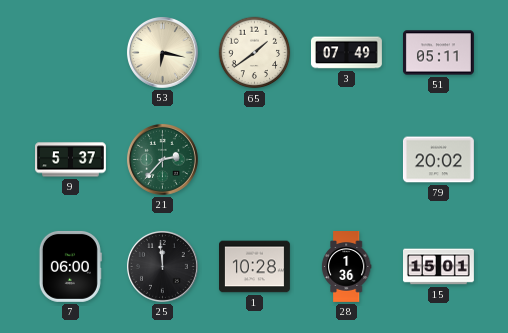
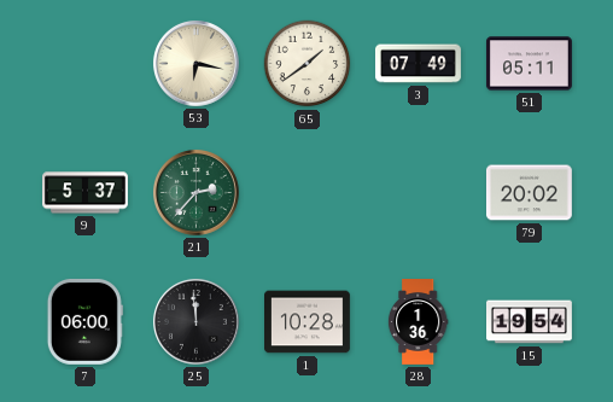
15: 15:01 -> 19:54 (530, 322)
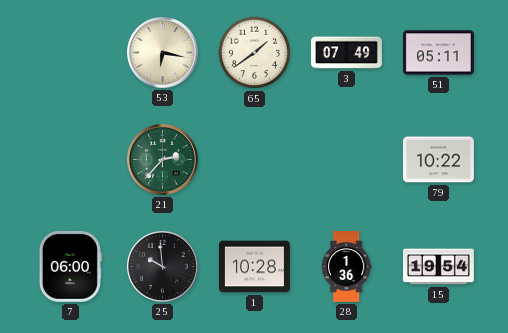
9: 5:37 -> none (86, 193)
79: 20:02 -> 10:22 (438, 160)
25: 11:59 -> 9:59 (162, 266)
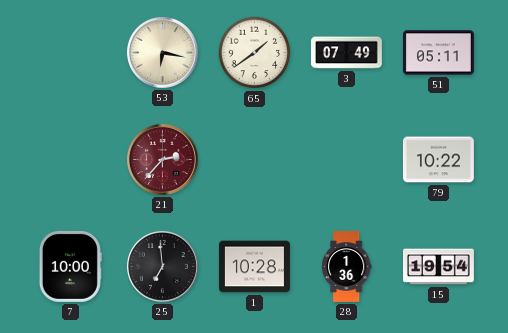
21 dial: green -> burgundy (162, 159)
7: 06:00 -> 10:00 (70, 266)
25: 9:59 -> 6:59 (162, 266)
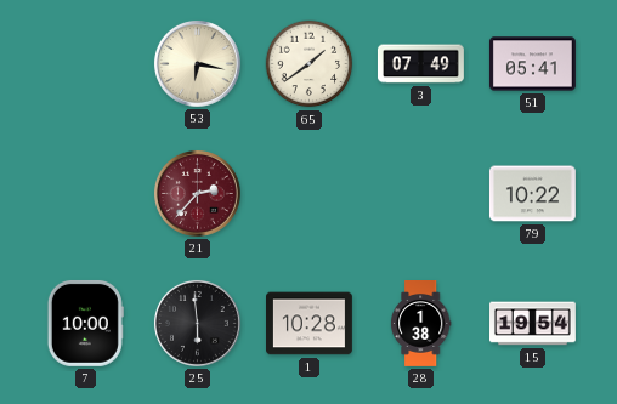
51: 05:11 -> 05:41 (533, 64)
25: 6:59 -> 5:59 (197, 323)
28: 1:36 -> 1:38 (420, 324)
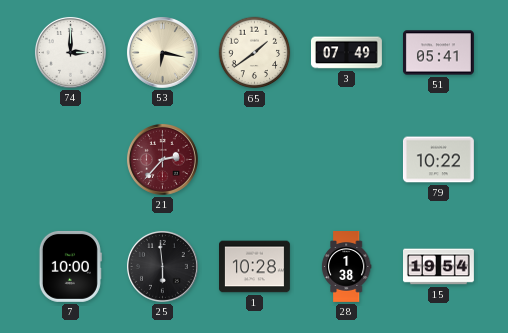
74: none -> 3:00 (70, 52)
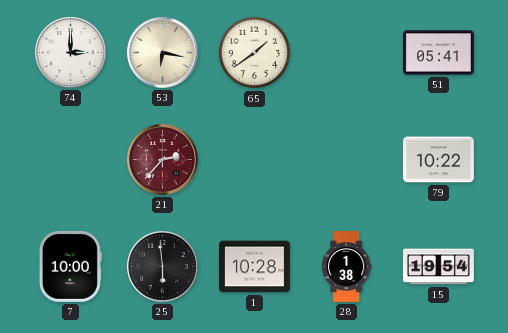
3: 07:49 -> none (347, 53)
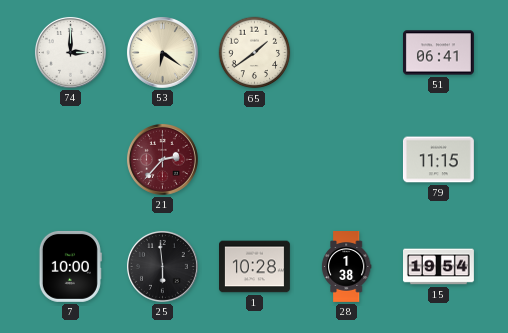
53: 6:17 -> 6:21 (162, 52)
51: 05:41 -> 06:41 (439, 53)
79: 10:22 -> 11:15 (438, 160)
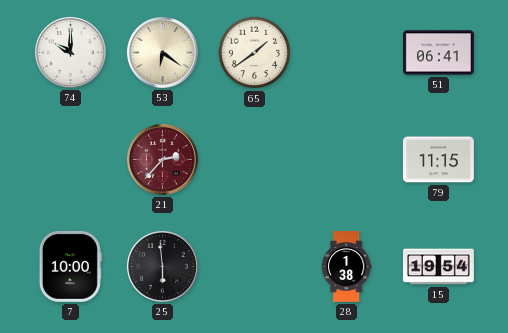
74: 3:00 -> 10:00 (70, 52)
1: 10:28 -> none (255, 267)
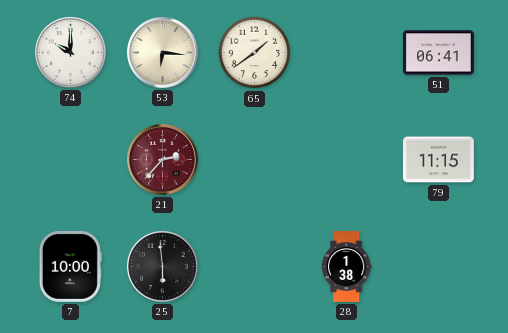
53: 6:21 -> 6:16 (162, 52)
15: 19:54 -> none (439, 267)
